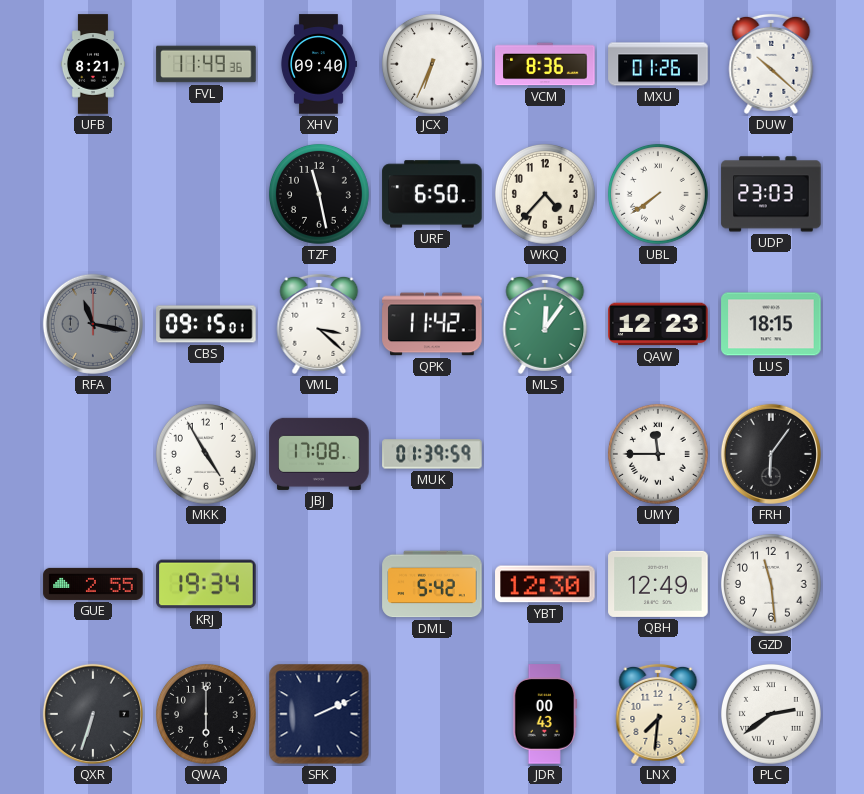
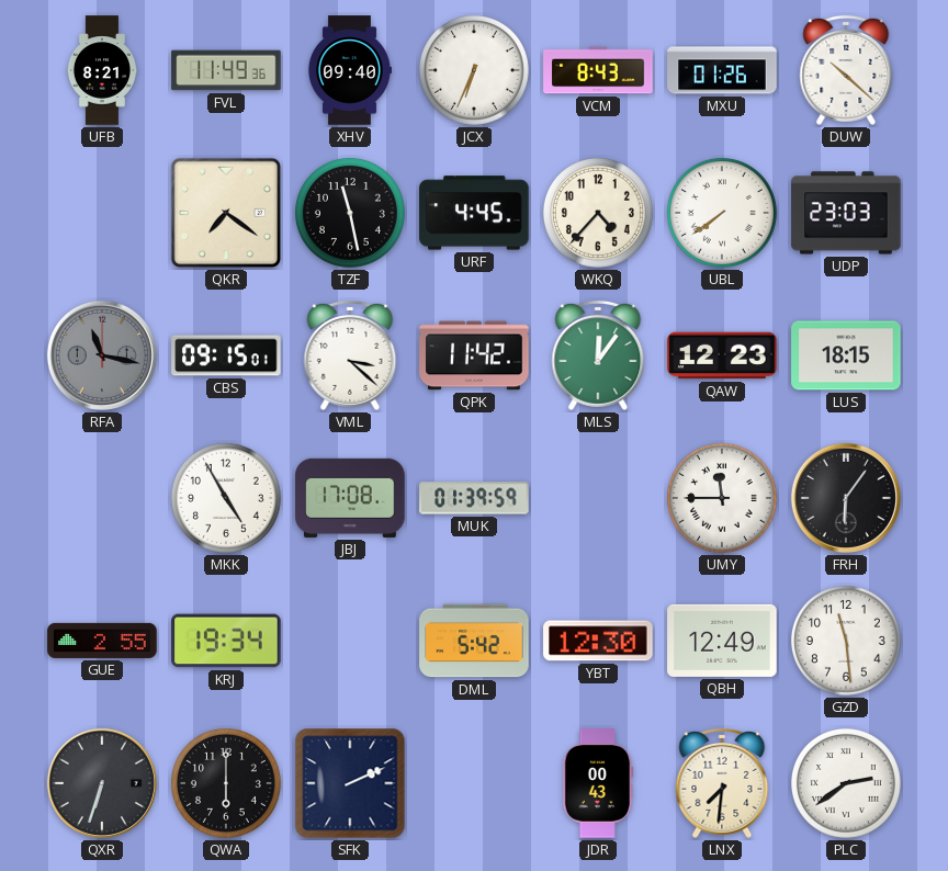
VCM: 8:36 -> 8:43 (598, 70)
QKR: none -> 7:21 (226, 213)
URF: 6:50 -> 4:45 (474, 213)
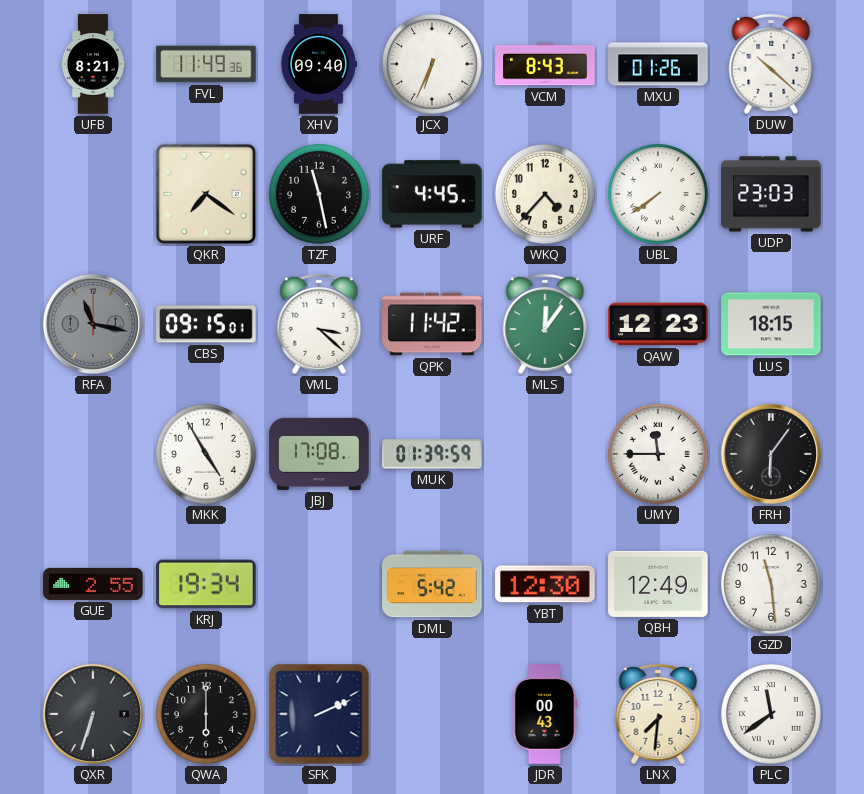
PLC: 2:39 -> 11:39 (771, 714)
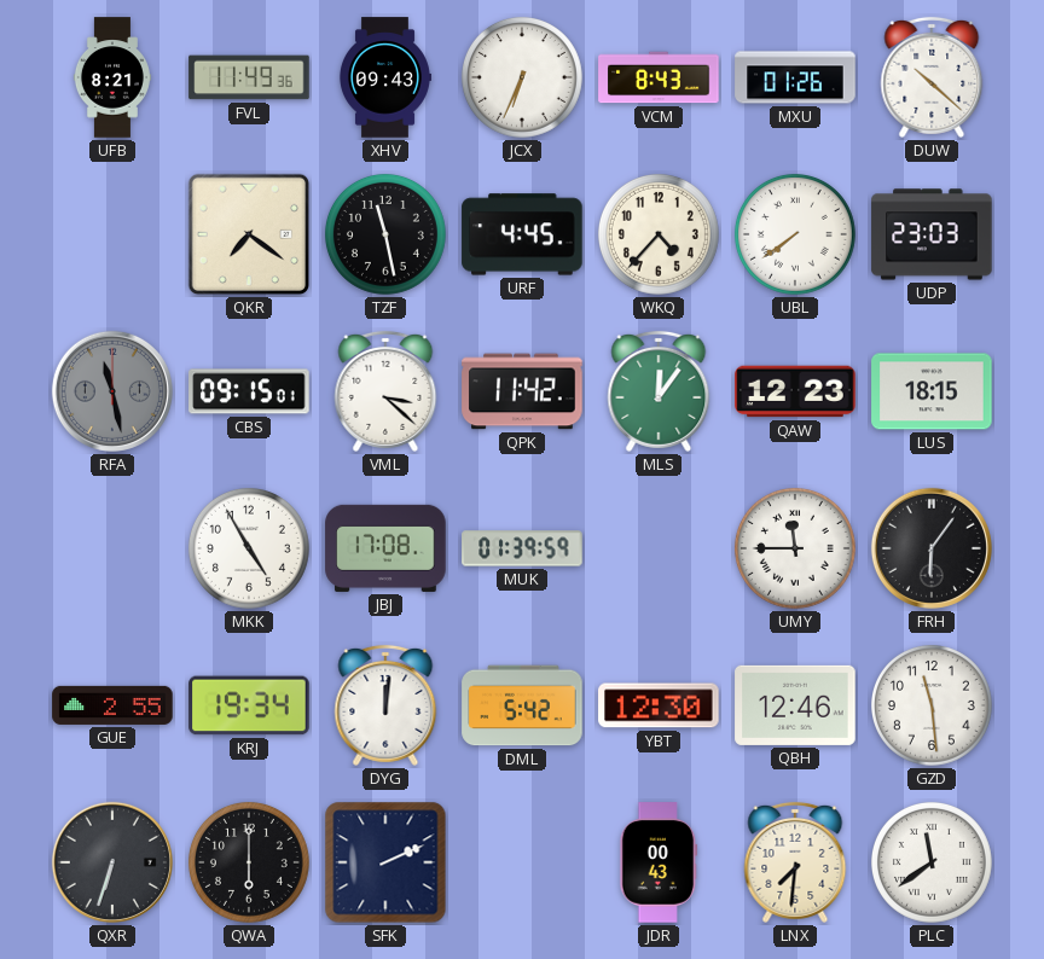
XHV: 09:40 -> 09:43 (384, 77)
RFA: 11:17 -> 11:28 (112, 391)
DYG: none -> 12:01 (385, 705)
QBH: 12:49 -> 12:46 (795, 705)
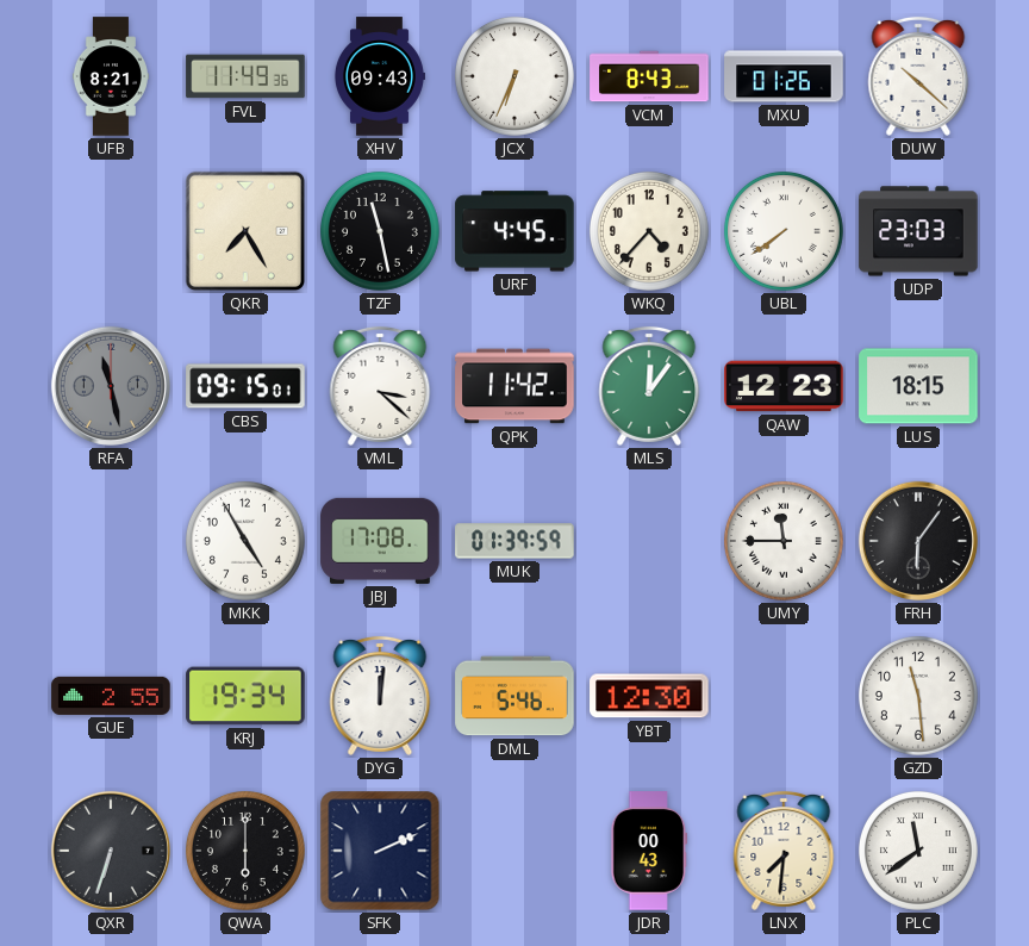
QKR: 7:21 -> 7:25 (245, 231)
DML: 5:42 -> 5:46 (514, 696)
QBH: 12:46 -> none (795, 705)
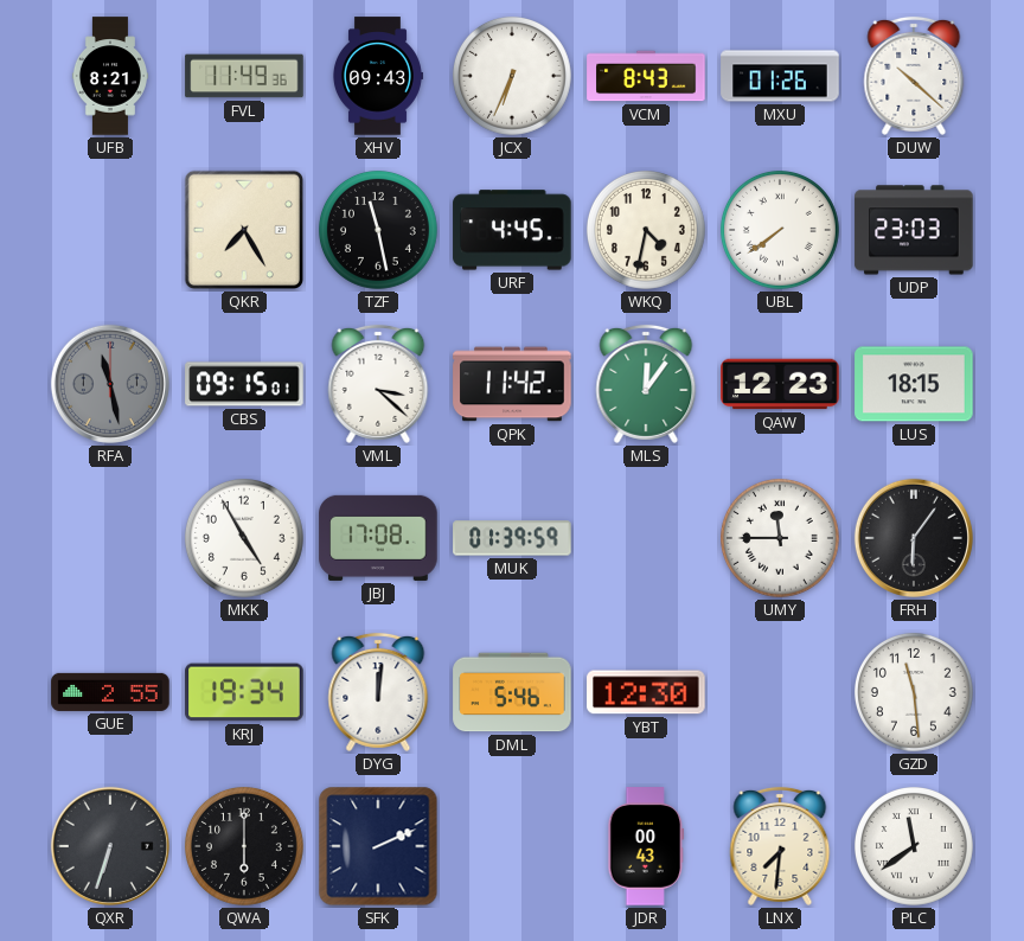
WKQ: 4:37 -> 4:32 (646, 230)
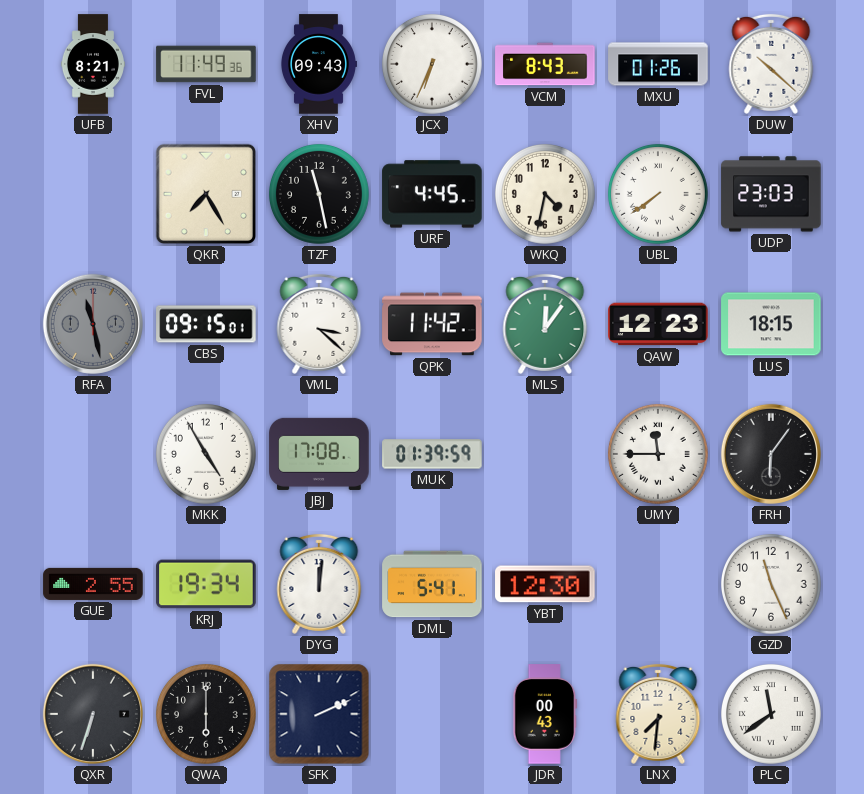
DML: 5:46 -> 5:41 (432, 584)
GZD: 11:29 -> 11:26 (771, 584)
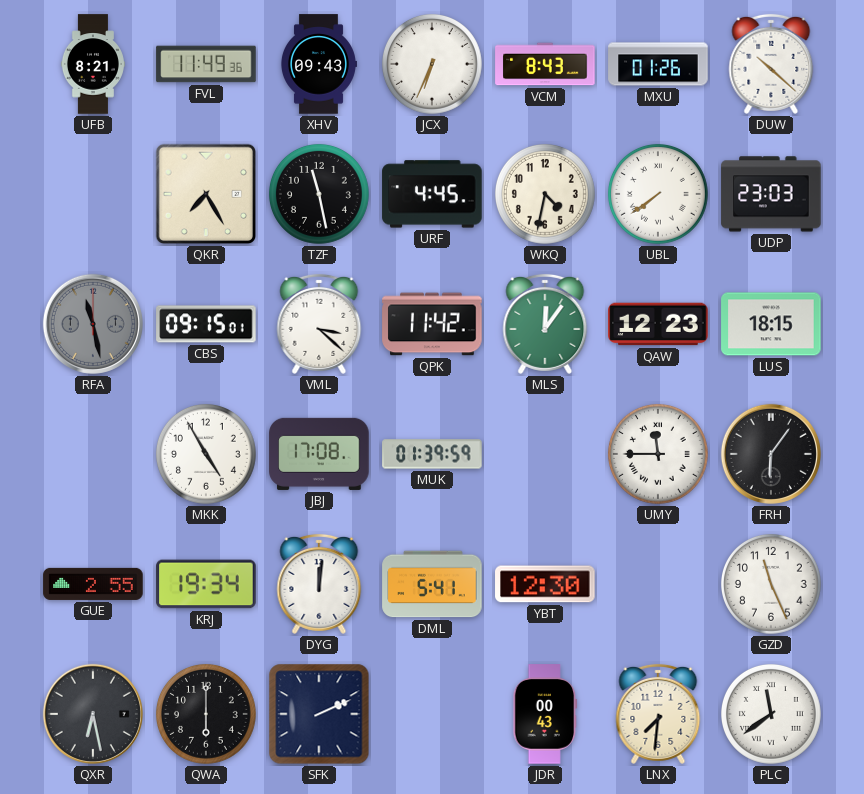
QXR: 6:33 -> 6:28 (93, 714)
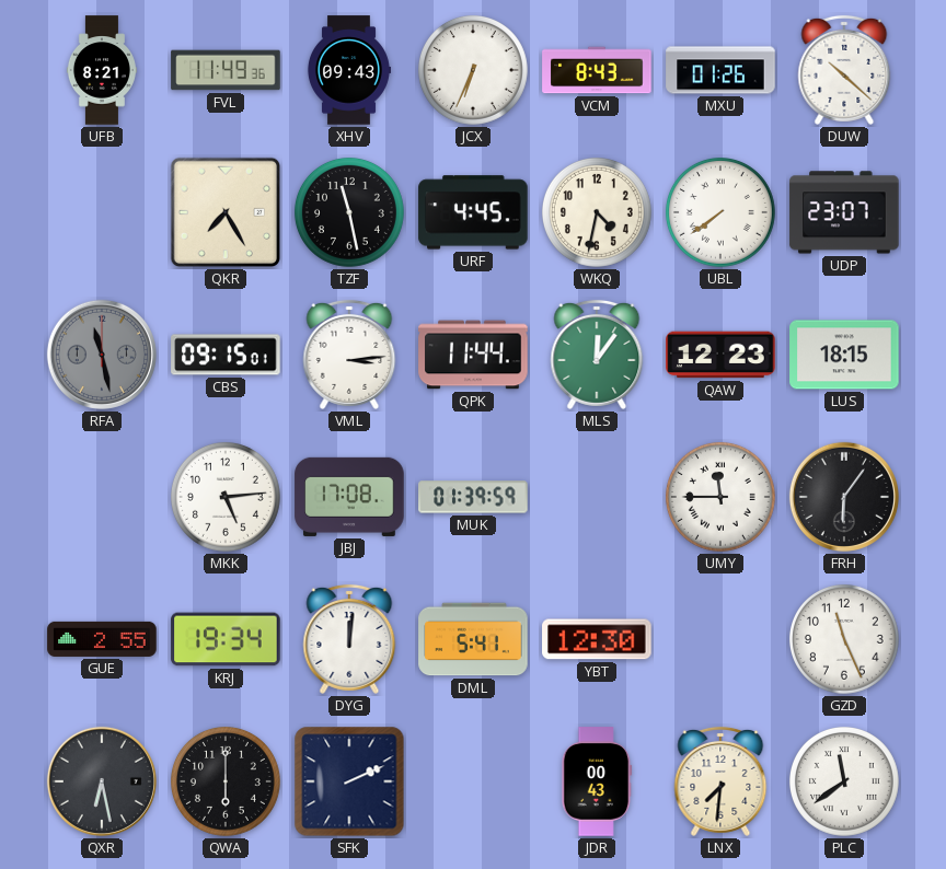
UDP: 23:03 -> 23:07 (844, 212)
VML: 3:22 -> 3:14 (349, 355)
QPK: 11:42 -> 11:44 (473, 355)
MKK: 4:55 -> 5:14 (226, 497)
